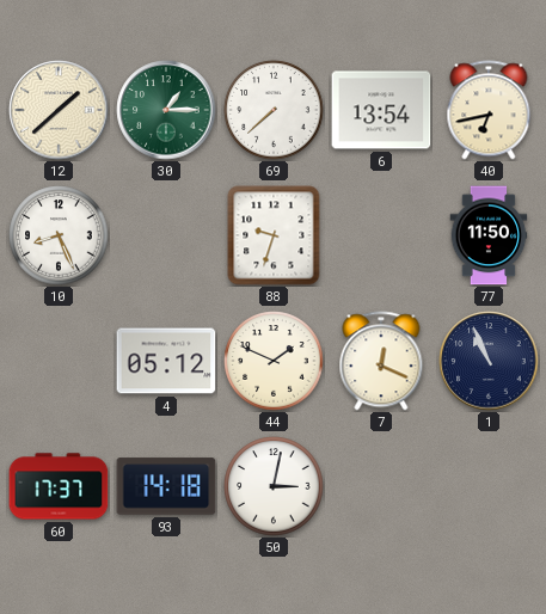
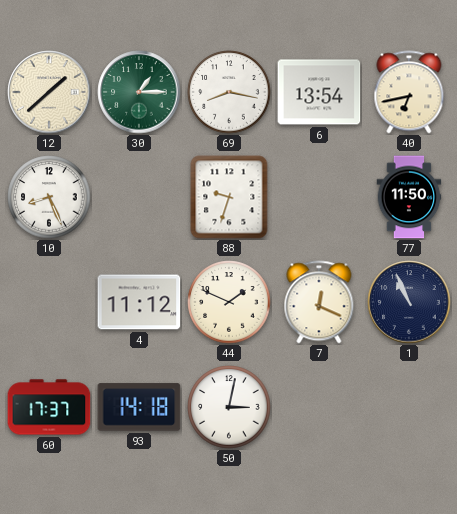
69: 7:38 -> 8:17 (229, 92)
4: 05:12 -> 11:12 (139, 302)
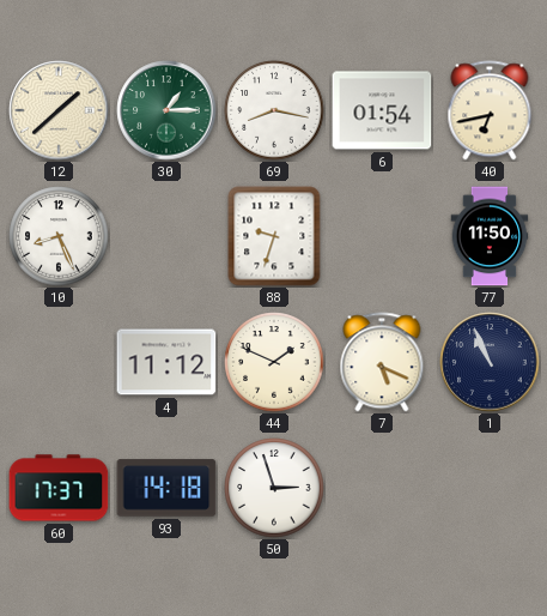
6: 13:54 -> 01:54 (382, 110)
7: 12:19 -> 5:19 (382, 362)
50: 3:02 -> 2:57 (274, 488)
